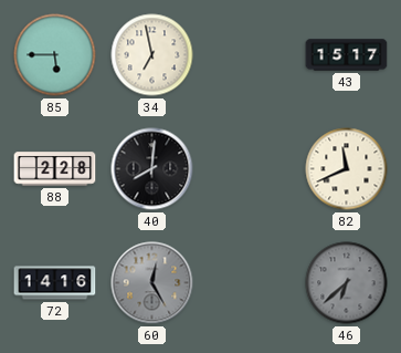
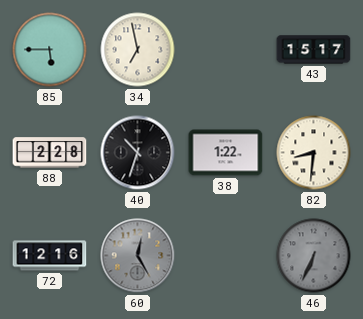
40: 8:01 -> 10:33 (138, 153)
38: none -> 1:22 (226, 153)
82: 11:41 -> 8:31 (314, 153)
72: 14:16 -> 12:16 (50, 256)
46: 6:38 -> 6:34 (314, 256)
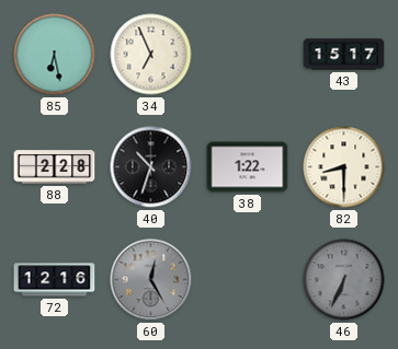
85: 5:45 -> 6:28 (55, 55)
34: 6:58 -> 6:56 (151, 55)
82: 8:31 -> 8:30 (344, 167)
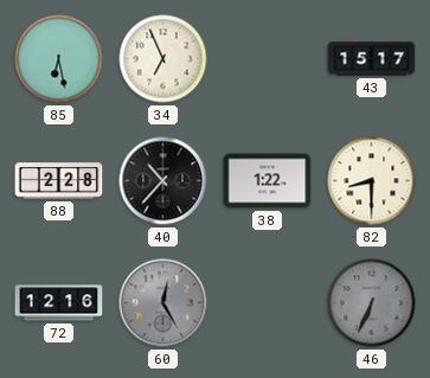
40: 10:33 -> 10:37 (163, 181)
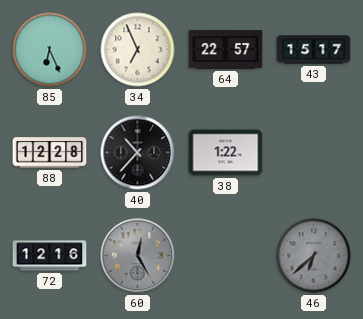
85: 6:28 -> 6:26 (50, 50)
64: none -> 22:57 (226, 50)
88: 2:28 -> 12:28 (50, 153)
82: 8:30 -> none (372, 181)
46: 6:34 -> 6:38 (314, 256)
